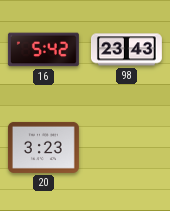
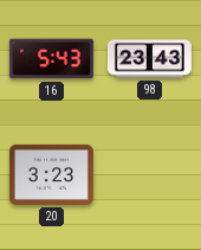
16: 5:42 -> 5:43 (51, 59)
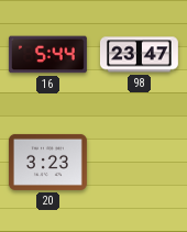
16: 5:43 -> 5:44 (47, 55)
98: 23:43 -> 23:47 (139, 55)
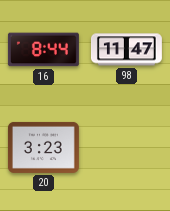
16: 5:44 -> 8:44 (43, 50)
98: 23:47 -> 11:47 (126, 50)
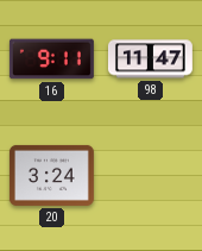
16: 8:44 -> 9:11 (51, 59)
20: 3:23 -> 3:24 (51, 175)
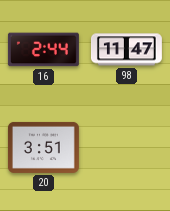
16: 9:11 -> 2:44 (43, 50)
20: 3:24 -> 3:51 (43, 147)
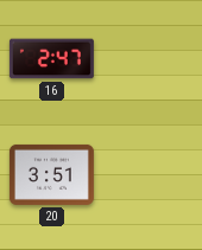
16: 2:44 -> 2:47 (51, 59)
98: 11:47 -> none (126, 50)
